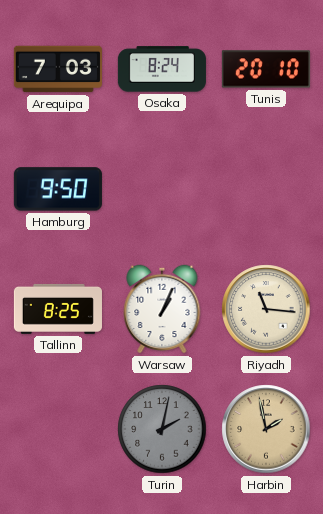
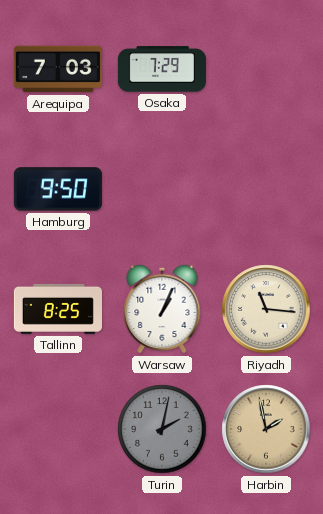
Osaka: 8:24 -> 7:29 (162, 69)
Tunis: 20:10 -> none (266, 69)
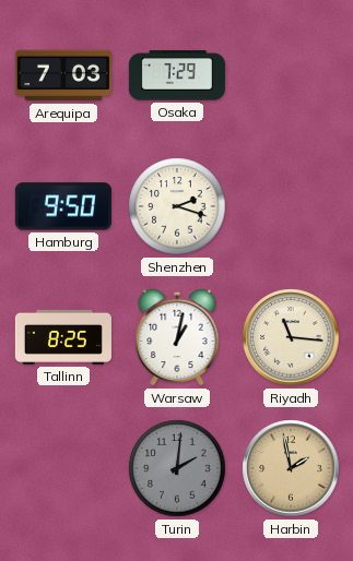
Shenzhen: none -> 2:18 (177, 206)
Warsaw: 1:04 -> 1:02 (177, 337)
Turin: 2:02 -> 2:01 (177, 468)
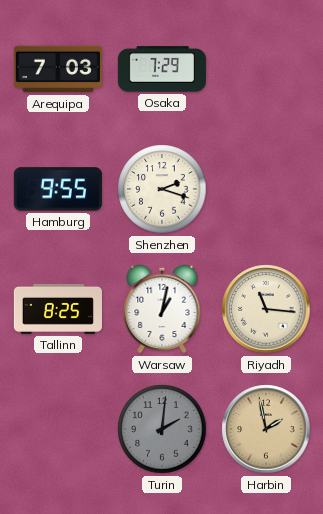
Hamburg: 9:50 -> 9:55 (58, 189)
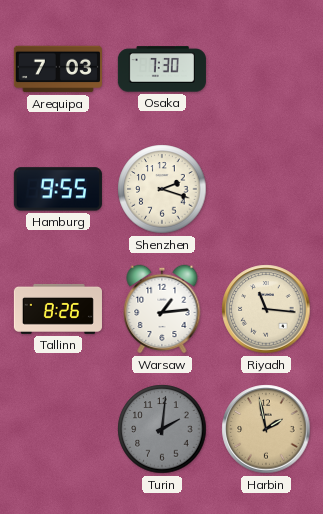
Osaka: 7:29 -> 7:30 (162, 69)
Tallinn: 8:25 -> 8:26 (58, 309)
Warsaw: 1:02 -> 1:14 (162, 309)
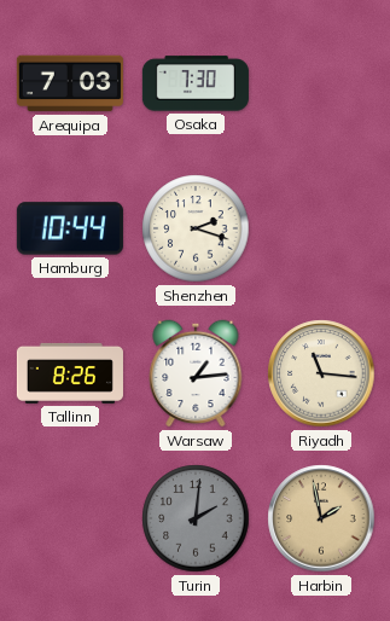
Hamburg: 9:55 -> 10:44 (70, 228)
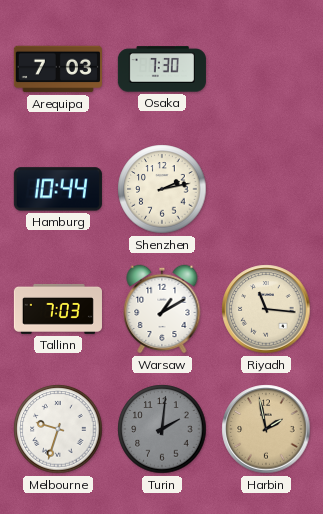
Shenzhen: 2:18 -> 2:13 (162, 189)
Tallinn: 8:26 -> 7:03 (58, 309)
Warsaw: 1:14 -> 1:10 (162, 309)
Melbourne: none -> 9:33 (58, 429)
